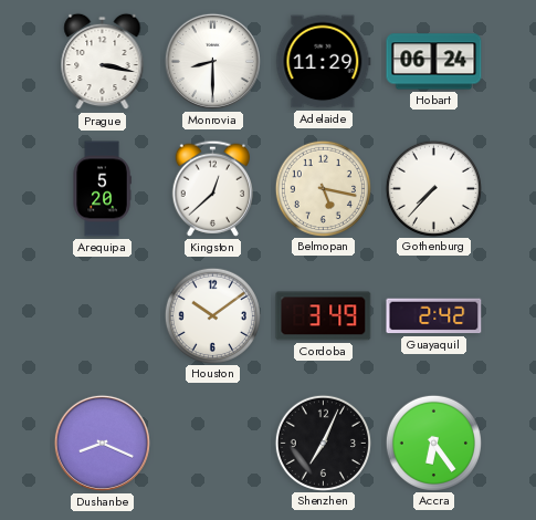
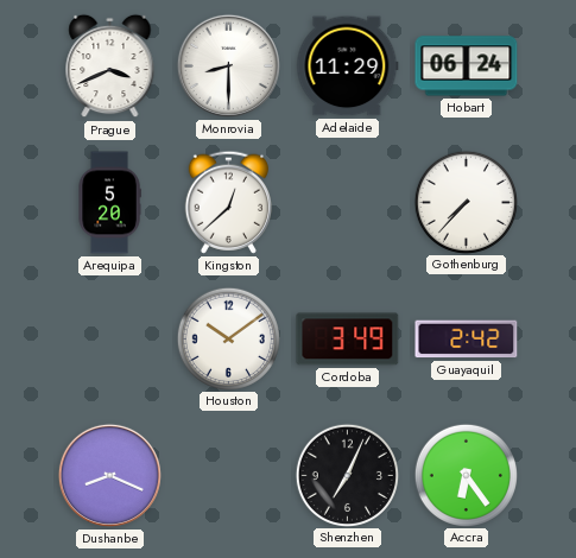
Prague: 3:17 -> 3:41 (110, 66)
Belmopan: 5:17 -> none (323, 188)
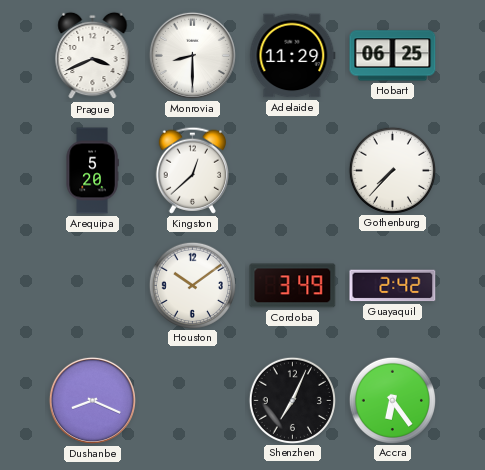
Hobart: 06:24 -> 06:25 (393, 56)
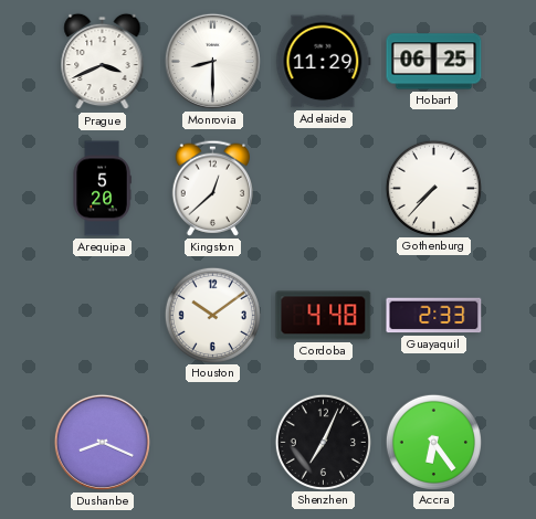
Cordoba: 3:49 -> 4:48 (324, 316)
Guayaquil: 2:42 -> 2:33 (434, 316)
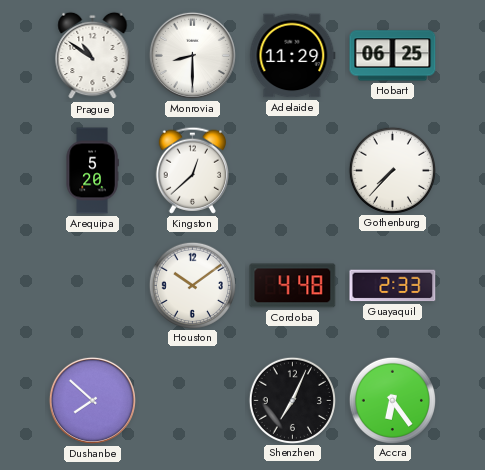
Prague: 3:41 -> 10:51 (93, 56)
Dushanbe: 8:19 -> 7:52 (92, 400)
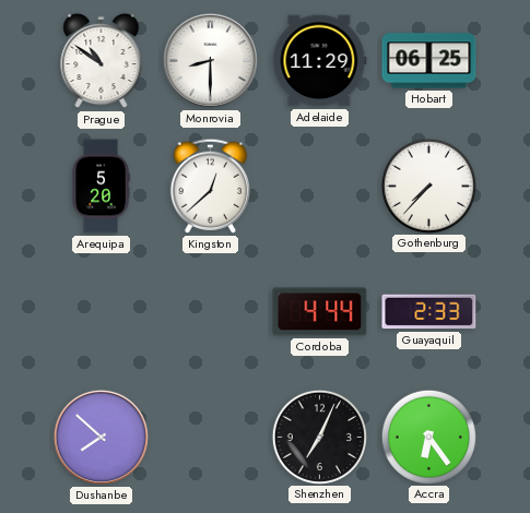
Houston: 10:09 -> none (192, 285)
Cordoba: 4:48 -> 4:44 (320, 312)
